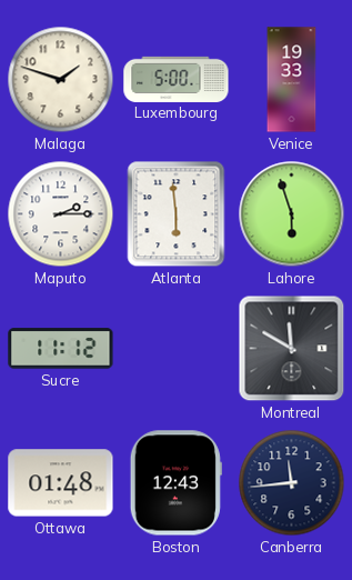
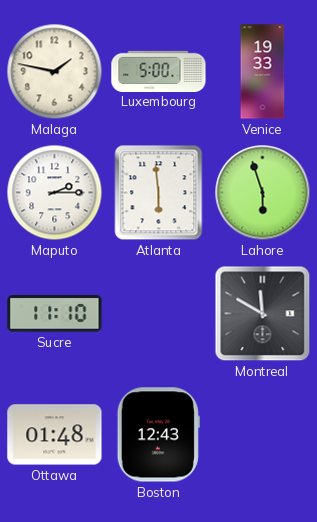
Malaga: 1:48 -> 1:47 (55, 72)
Sucre: 11:12 -> 11:10 (55, 314)
Canberra: 11:44 -> none (292, 483)
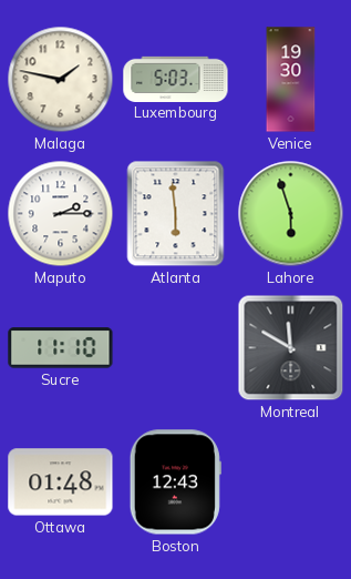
Luxembourg: 5:00 -> 5:03 (176, 79)
Venice: 19:33 -> 19:30 (291, 80)
